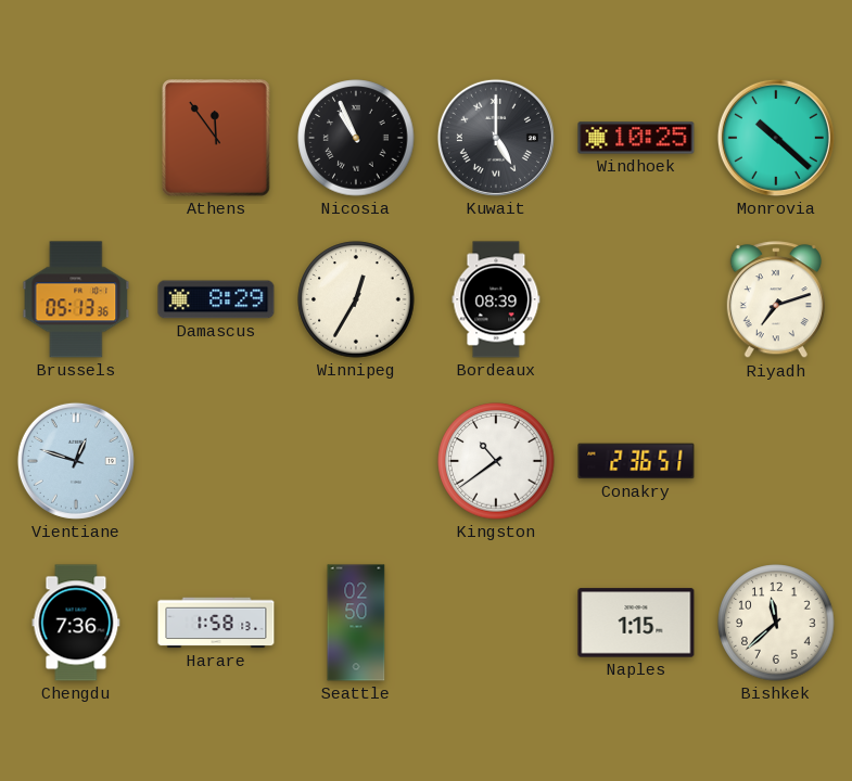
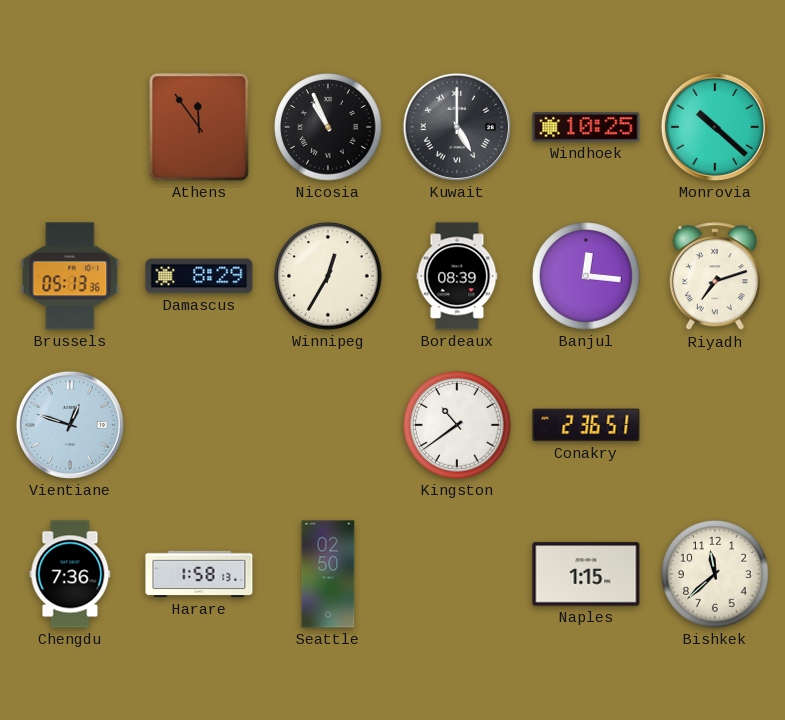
Banjul: none -> 12:16 (586, 276)
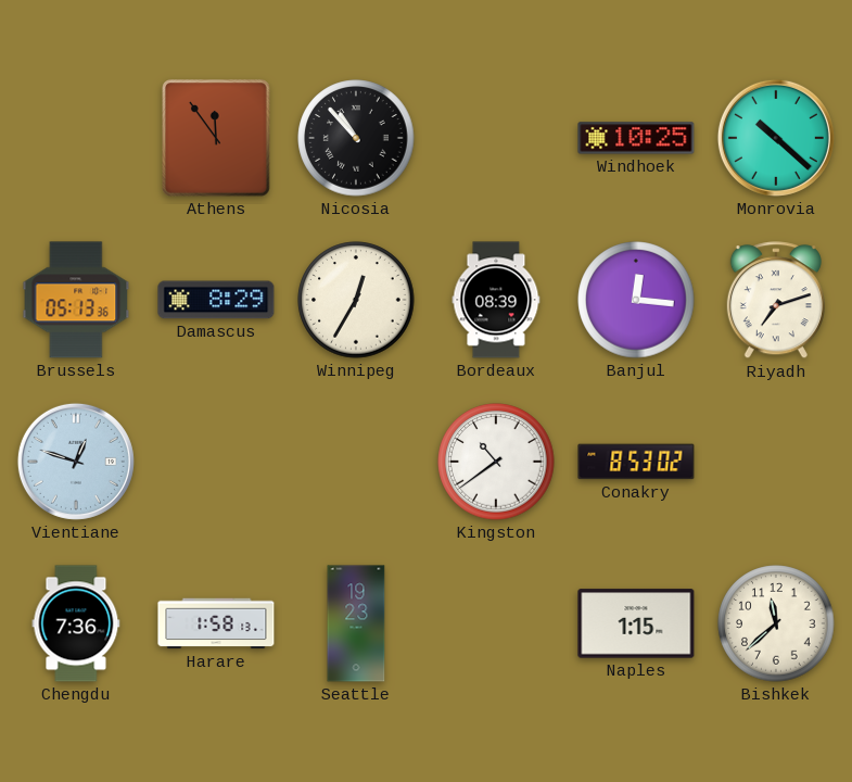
Nicosia: 10:56 -> 10:53 (356, 138)
Kuwait: 5:00 -> none (457, 127)
Conakry: 2:36 -> 8:53 (636, 462)
Seattle: 02:50 -> 19:23 (356, 623)
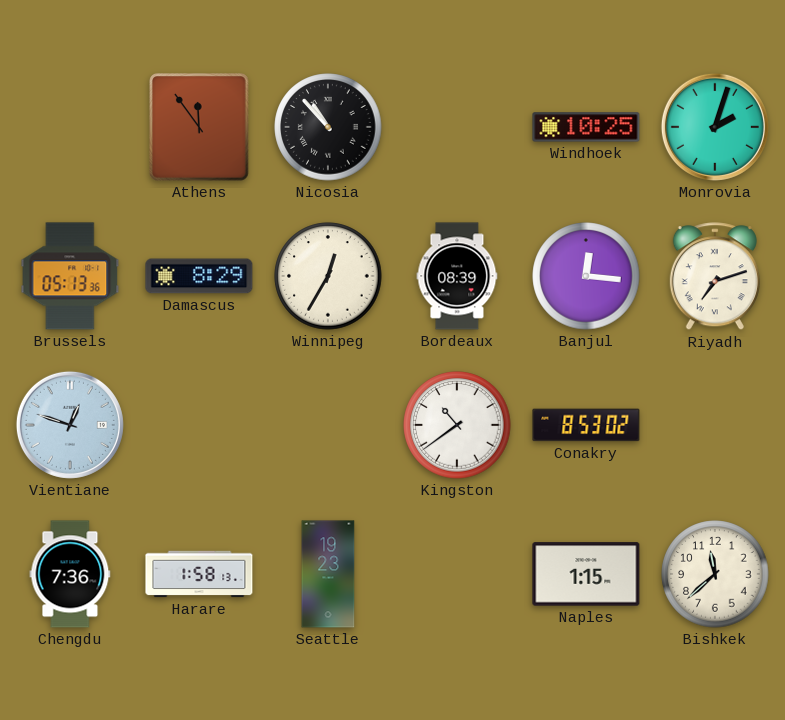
Monrovia: 10:22 -> 2:03 (715, 127)
